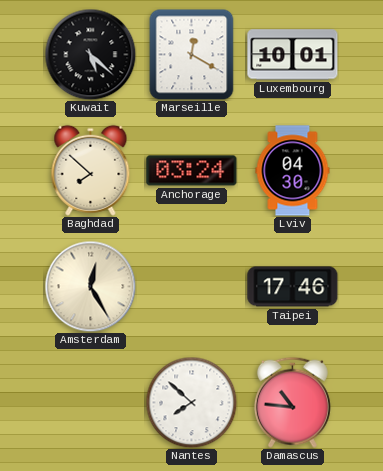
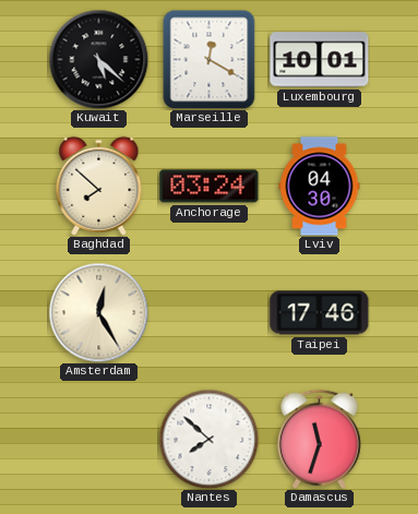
Damascus: 10:46 -> 11:33 (319, 439)
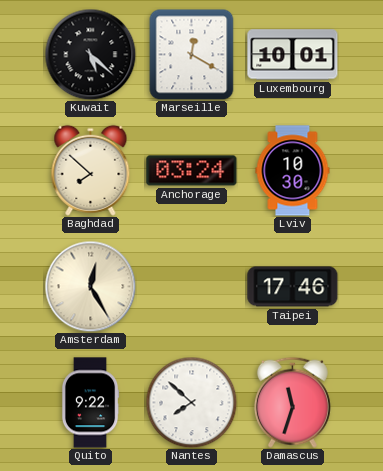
Lviv: 04:30 -> 10:30 (293, 171)
Quito: none -> 9:22 (90, 403)
